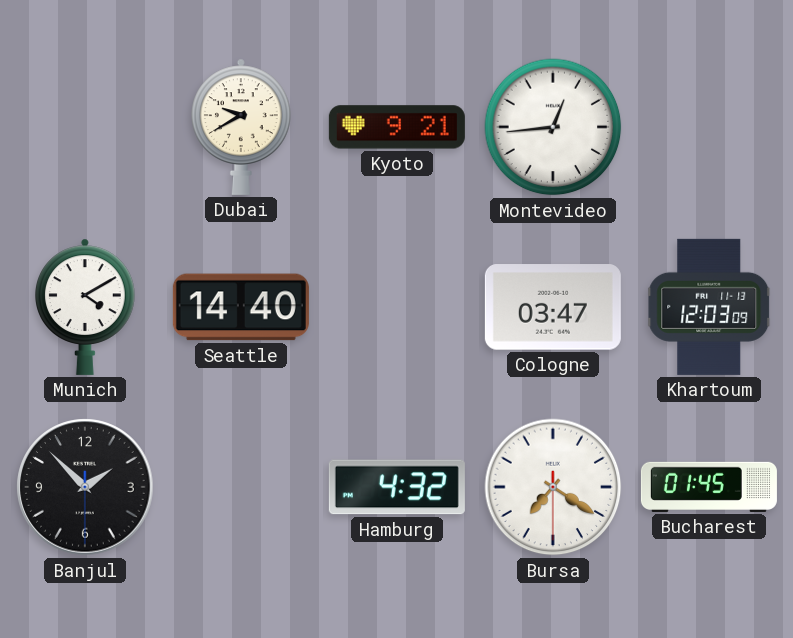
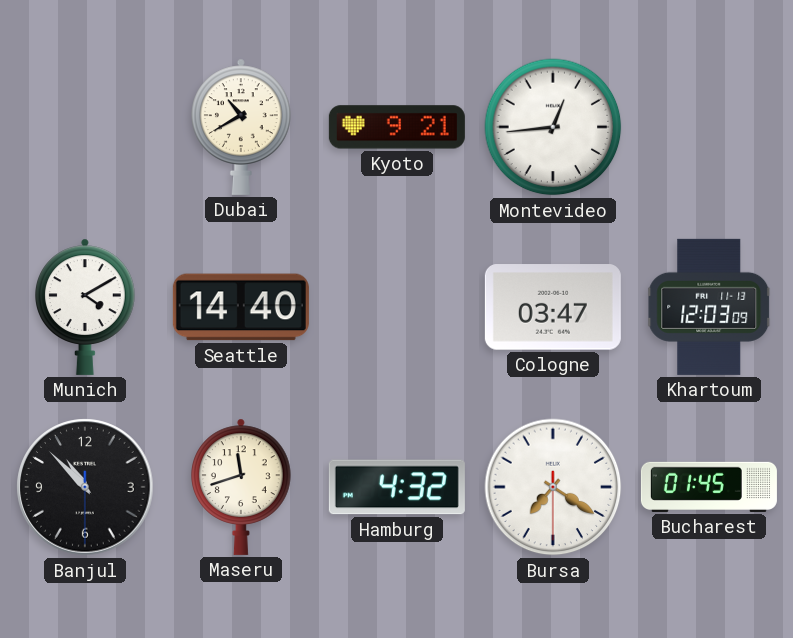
Dubai: 9:40 -> 10:40 (242, 127)
Banjul: 1:52 -> 10:52 (85, 487)
Maseru: none -> 11:42 (242, 487)
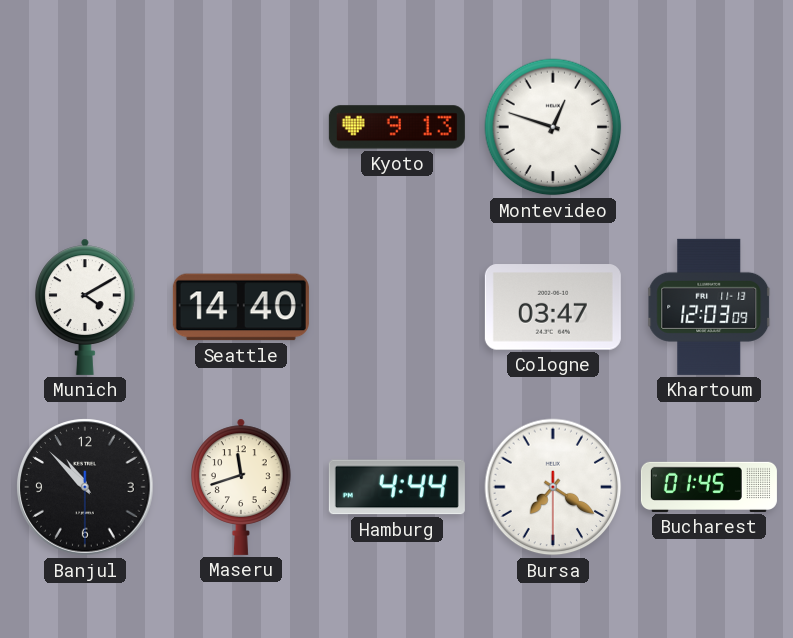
Dubai: 10:40 -> none (242, 127)
Kyoto: 9:21 -> 9:13 (397, 127)
Montevideo: 12:44 -> 12:48 (553, 127)
Hamburg: 4:32 -> 4:44 (397, 487)
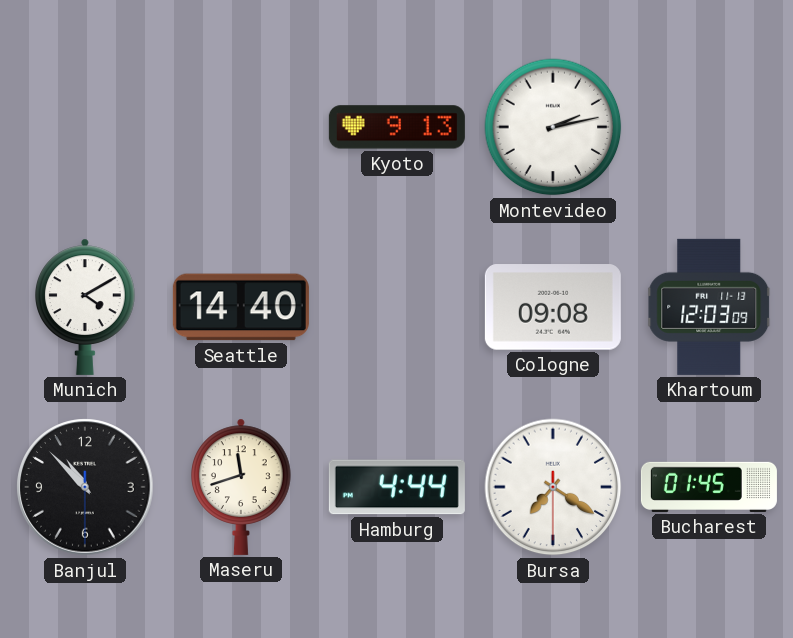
Montevideo: 12:48 -> 2:13 (553, 127)
Cologne: 03:47 -> 09:08 (553, 307)
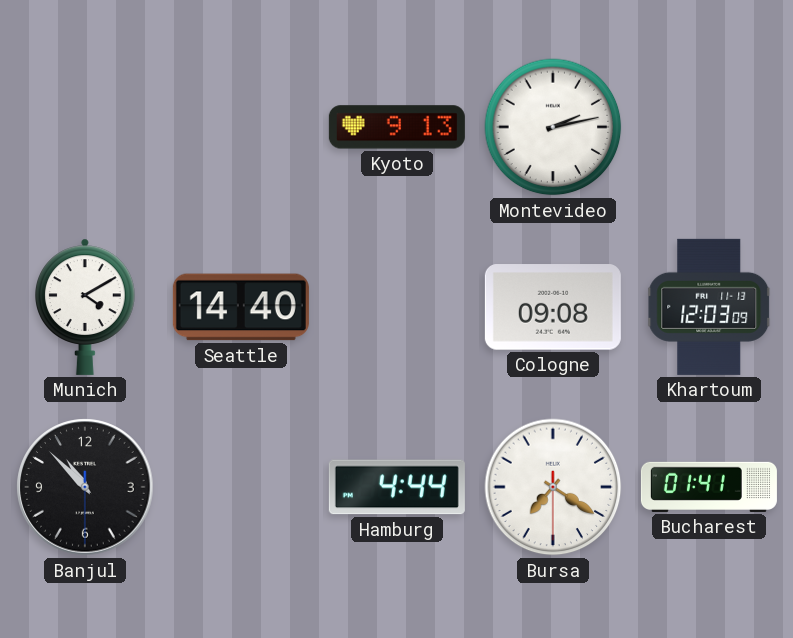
Maseru: 11:42 -> none (242, 487)
Bucharest: 01:45 -> 01:41 (709, 487)
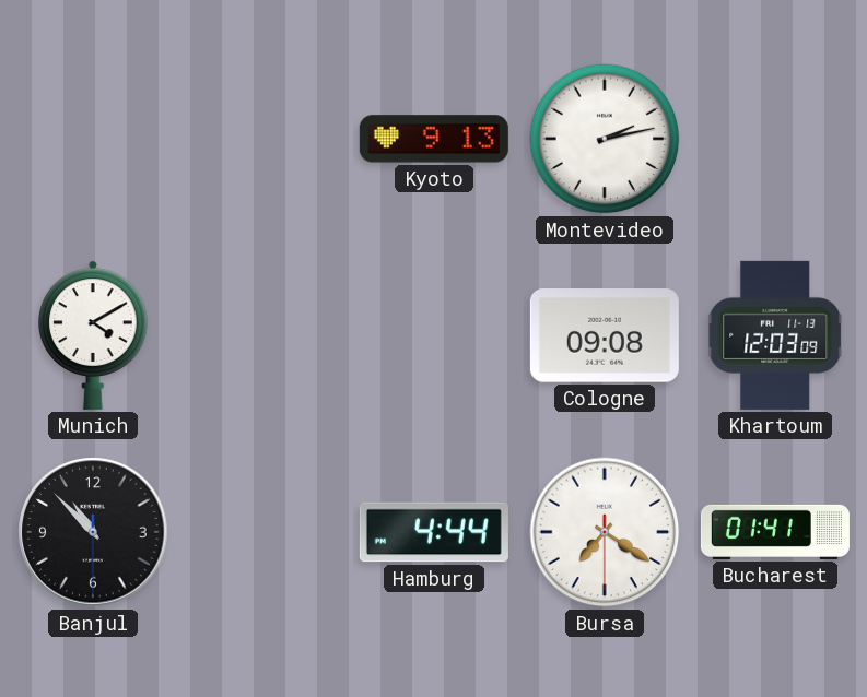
Seattle: 14:40 -> none (241, 307)
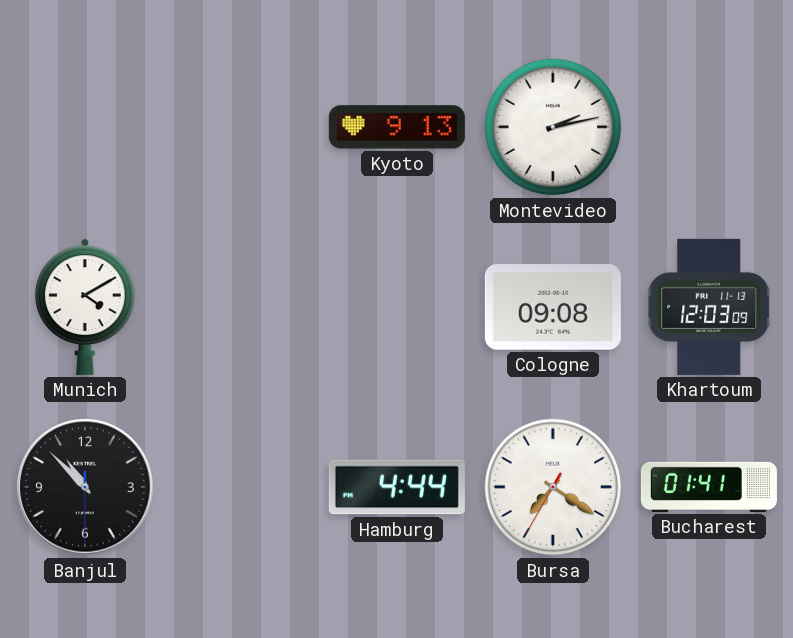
Bursa: 7:20:30 -> 7:20:35 (553, 487)
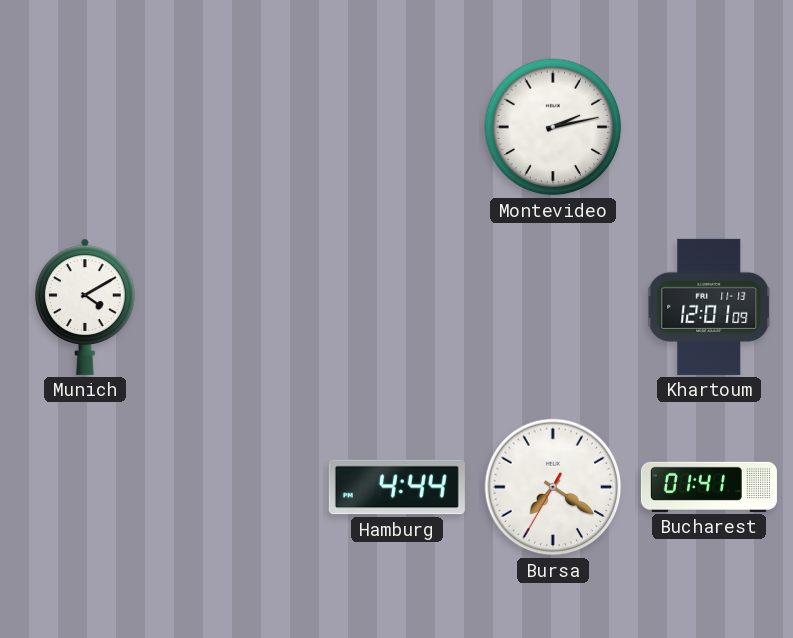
Kyoto: 9:13 -> none (397, 127)
Cologne: 09:08 -> none (553, 307)
Khartoum: 12:03 -> 12:01 (710, 307)
Banjul: 10:52 -> none (85, 487)
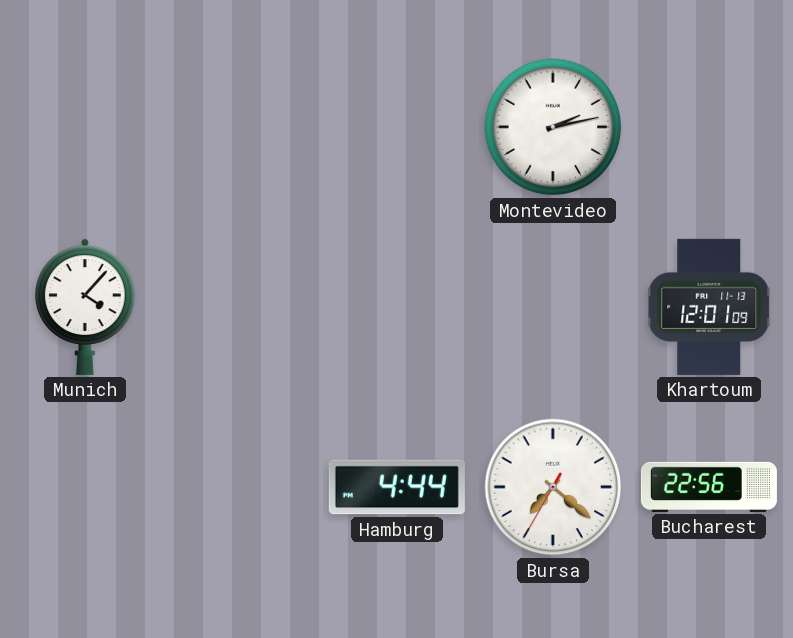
Munich: 4:10 -> 4:07 (86, 307)
Bursa: 7:20 -> 7:21 (553, 487)
Bucharest: 01:41 -> 22:56 (709, 487)
